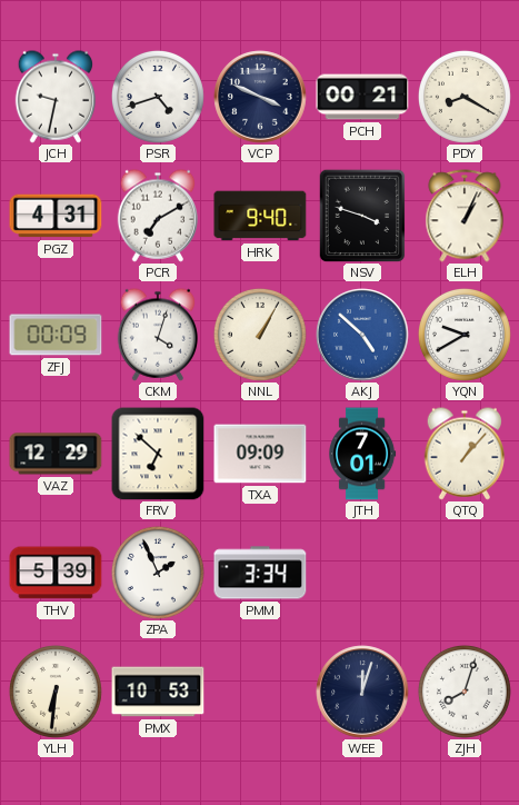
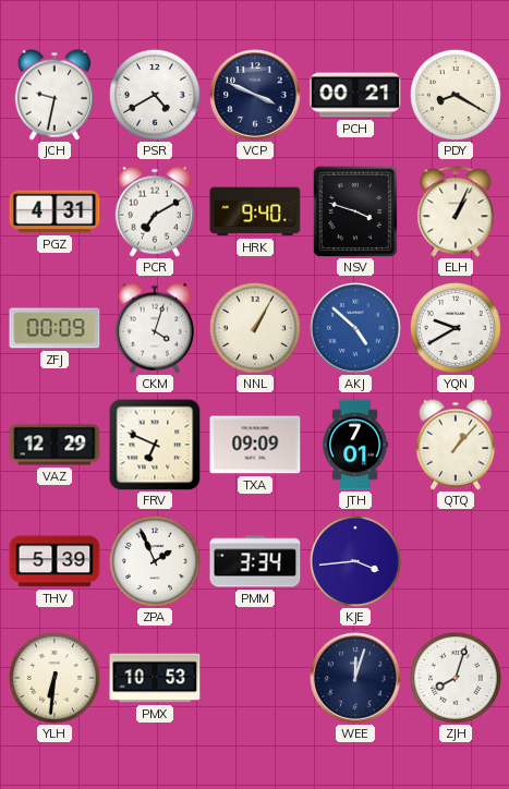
PSR: 4:42 -> 4:40 (155, 95)
FRV: 6:52 -> 6:49 (155, 445)
KJE: none -> 3:44 (355, 561)
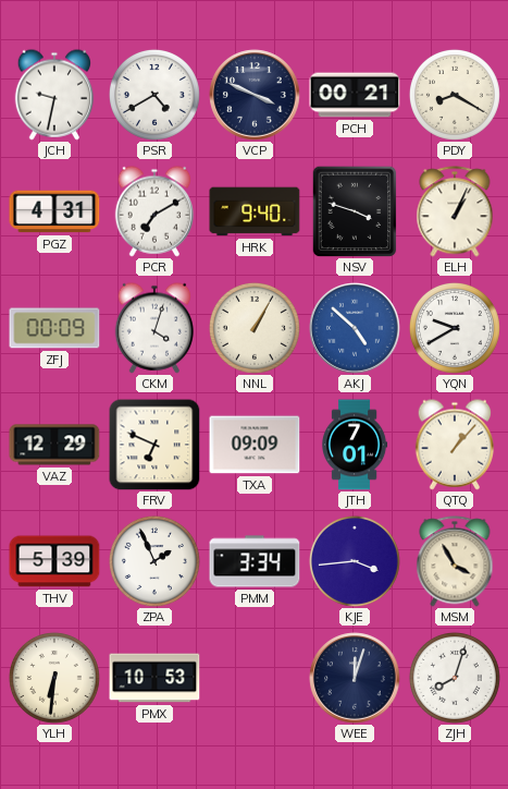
MSM: none -> 3:55 (455, 561)
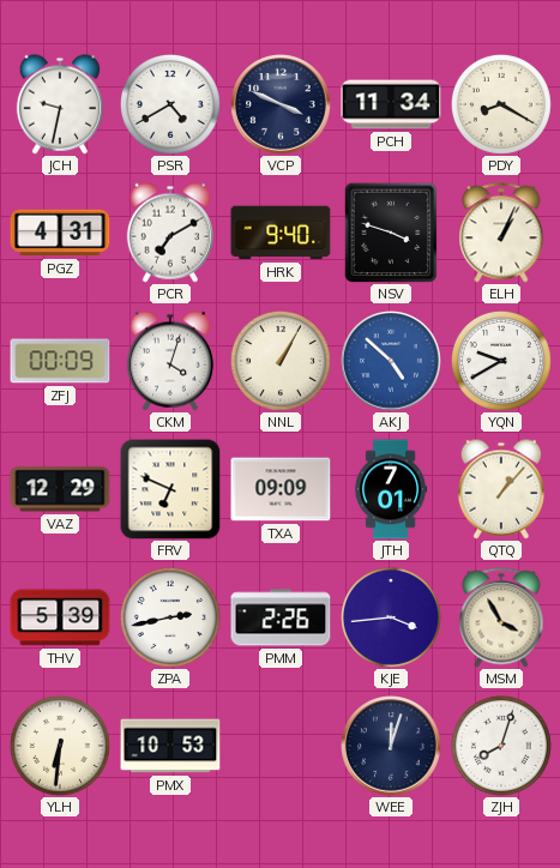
PCH: 00:21 -> 11:34 (391, 104)
ZPA: 1:56 -> 2:43 (170, 617)
PMM: 3:34 -> 2:26 (281, 617)
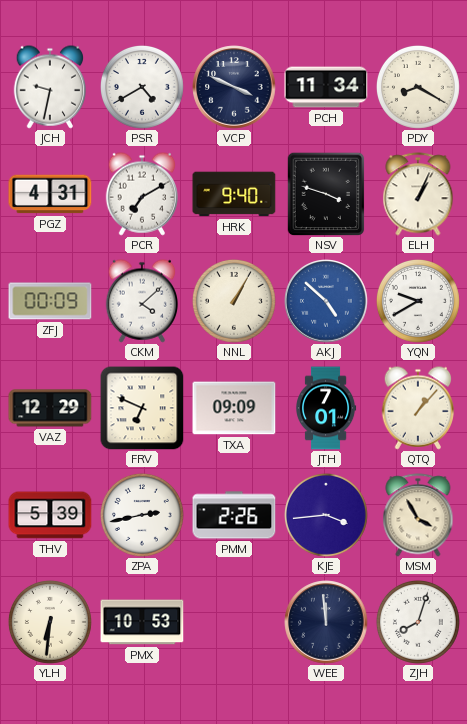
CKM: 4:03 -> 4:08 (141, 301)
WEE: 12:03 -> 11:59 (326, 622)
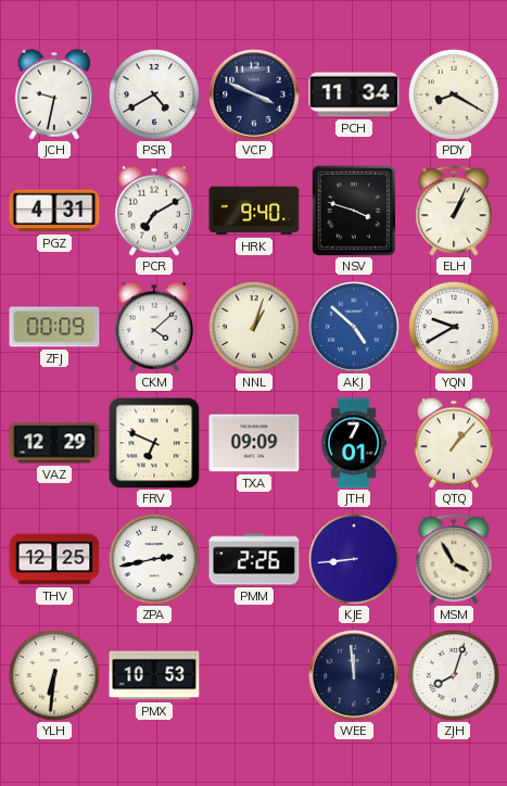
NNL: 1:05 -> 1:03 (254, 327)
THV: 5:39 -> 12:25 (54, 559)
KJE: 3:44 -> 8:44 (354, 559)
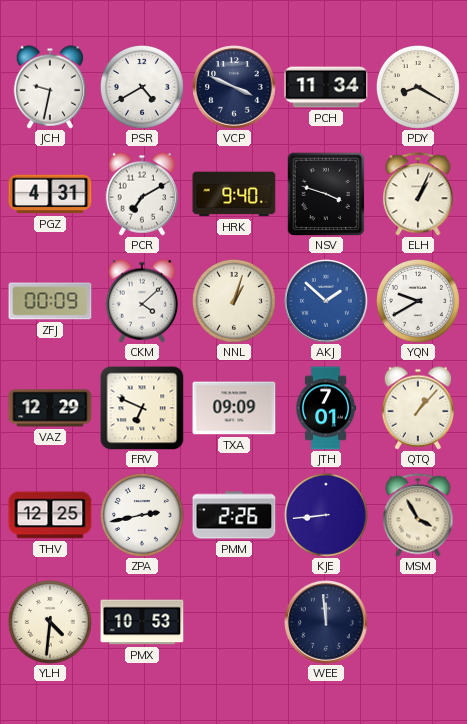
AKJ: 4:52 -> 1:52 (326, 301)
YLH: 6:31 -> 4:31 (50, 622)
ZJH: 8:03 -> none (454, 675)
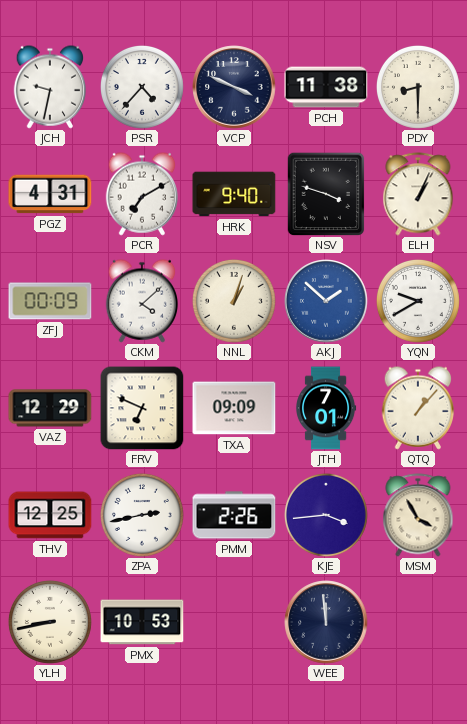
PSR: 4:40 -> 4:37 (142, 87)
PCH: 11:34 -> 11:38 (326, 87)
PDY: 8:20 -> 8:30 (418, 87)
KJE: 8:44 -> 3:44 (326, 515)
YLH: 4:31 -> 8:43 (50, 622)
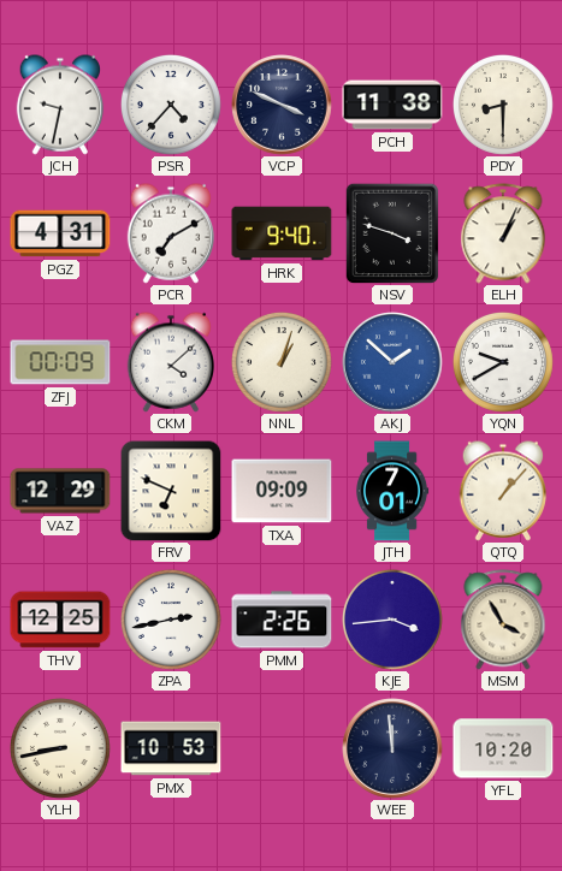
YFL: none -> 10:20 (503, 748)
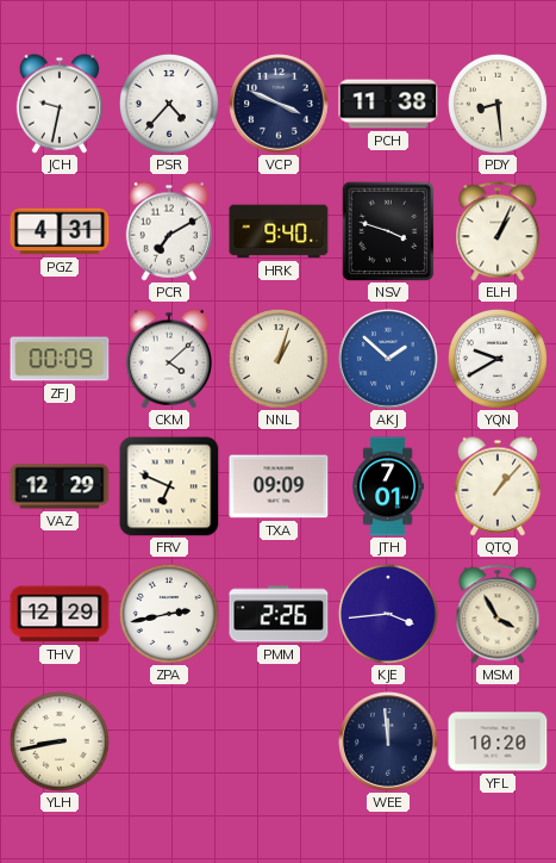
PDY: 8:30 -> 8:29 (498, 104)
THV: 12:25 -> 12:29 (60, 614)
PMX: 10:53 -> none (171, 748)
